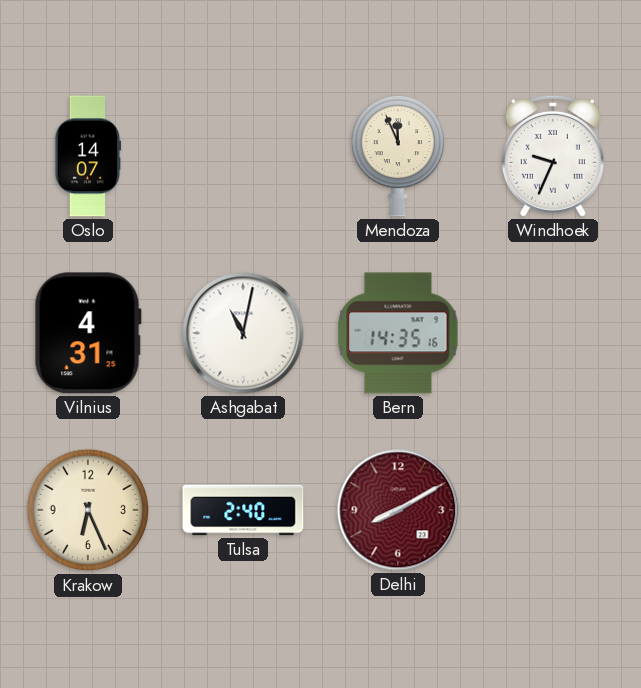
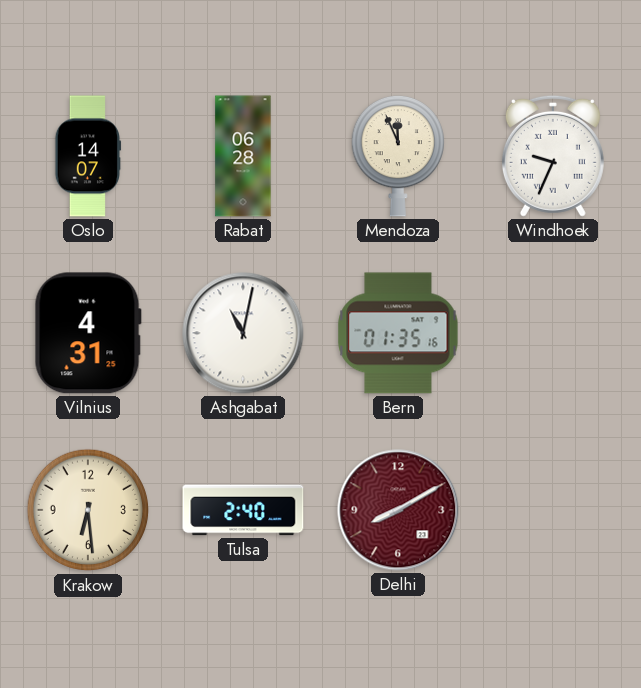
Rabat: none -> 06:28 (243, 156)
Bern: 14:35 -> 01:35 (398, 333)
Krakow: 6:26 -> 6:29 (88, 510)
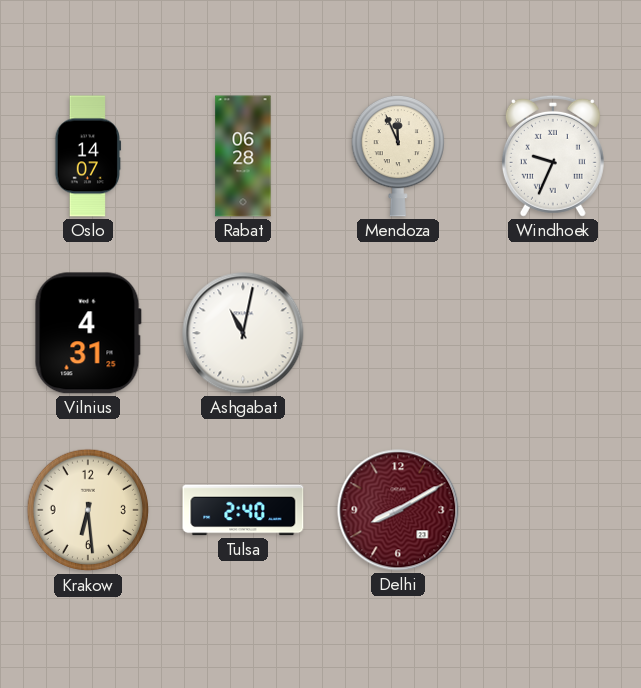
Bern: 01:35 -> none (398, 333)
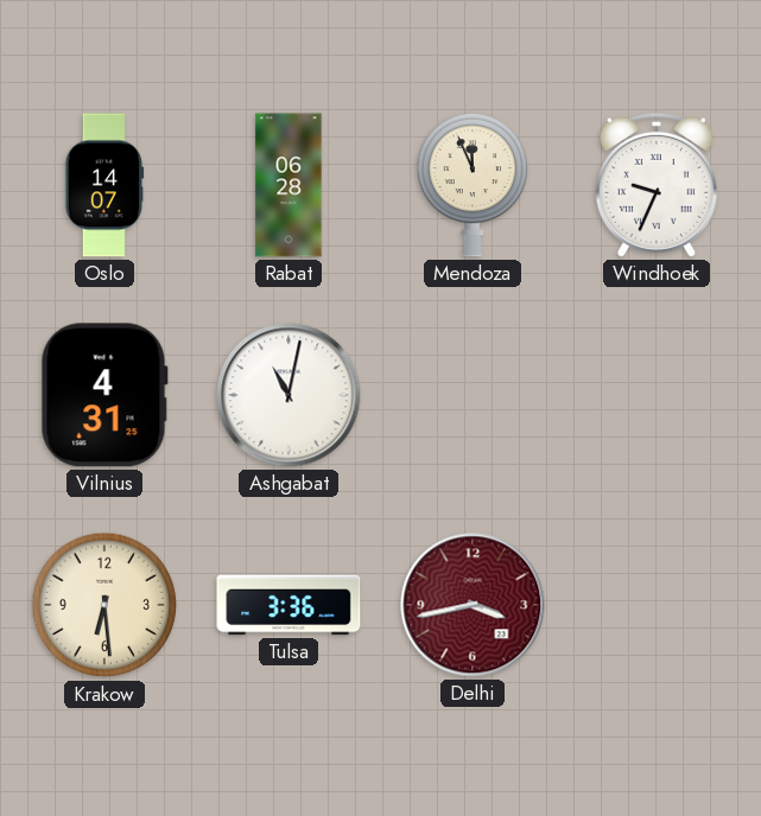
Tulsa: 2:40 -> 3:36 (288, 605)
Delhi: 8:10 -> 3:43 (473, 605)
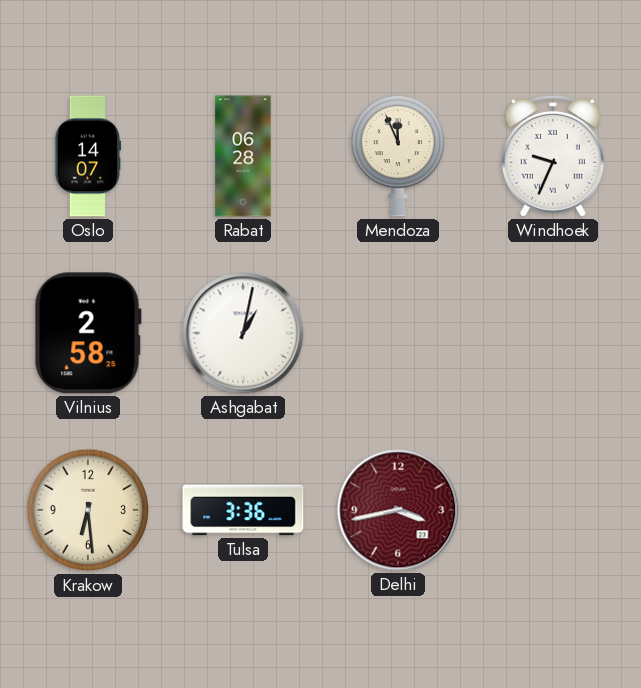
Vilnius: 4:31 -> 2:58 (88, 333)
Ashgabat: 11:02 -> 1:02 (243, 333)
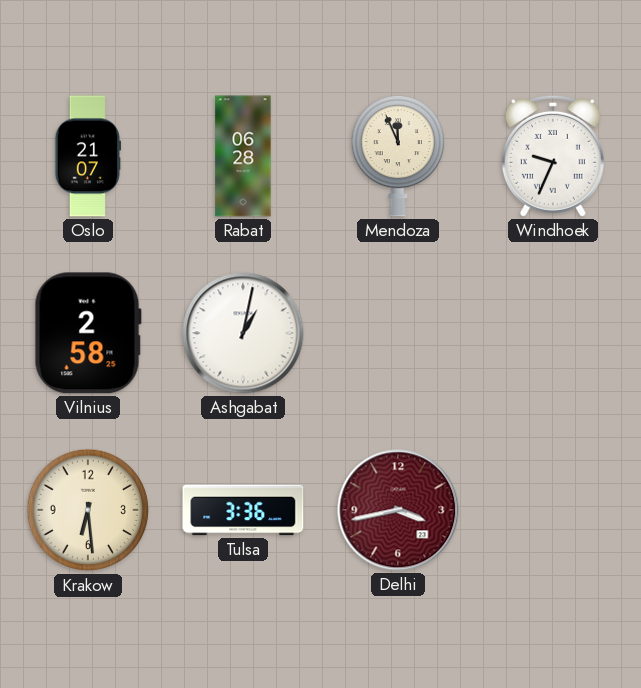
Oslo: 14:07 -> 21:07 (88, 156)
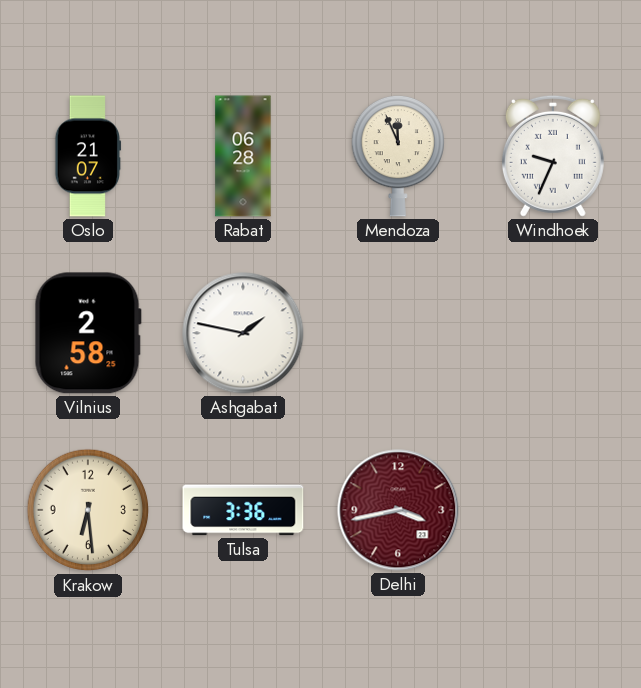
Ashgabat: 1:02 -> 1:47 (243, 333)
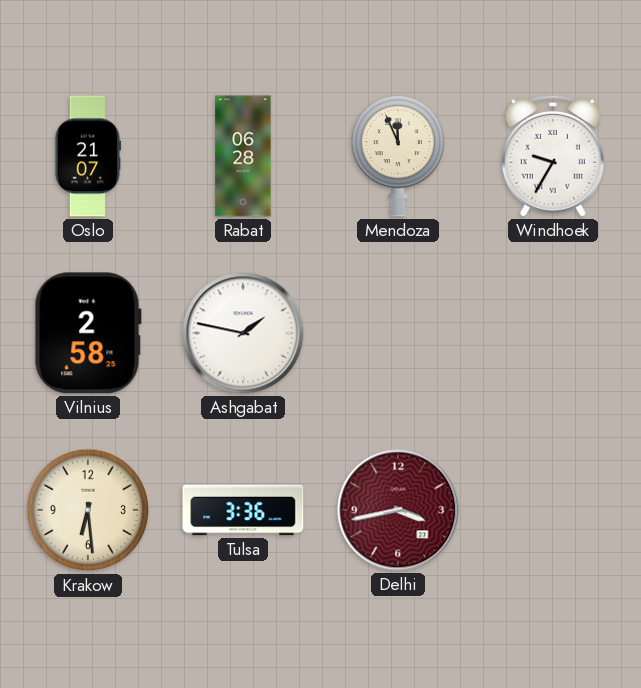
Windhoek: 9:34 -> 9:35 (553, 156)
